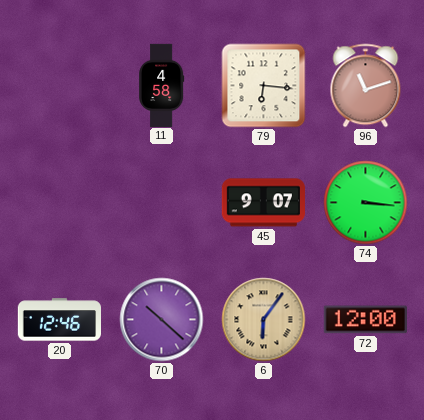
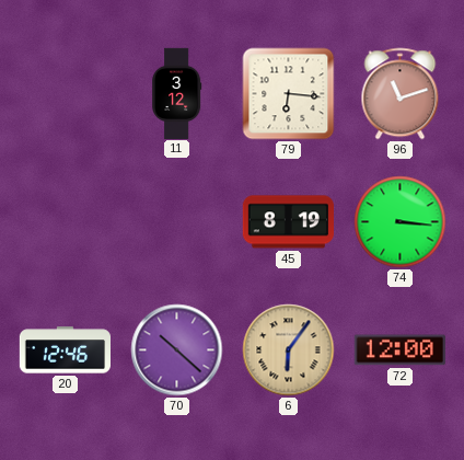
11: 4:58 -> 3:12 (177, 93)
45: 9:07 -> 8:19 (288, 222)
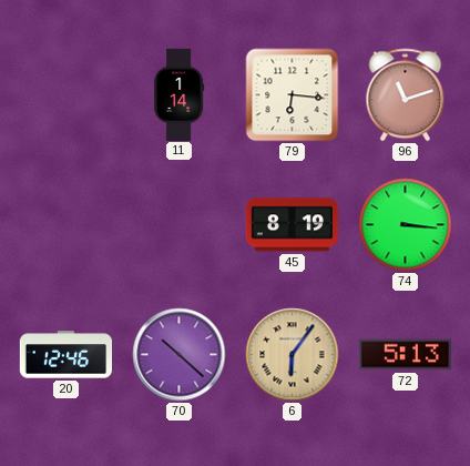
11: 3:12 -> 1:14 (180, 94)
72: 12:00 -> 5:13 (405, 355)
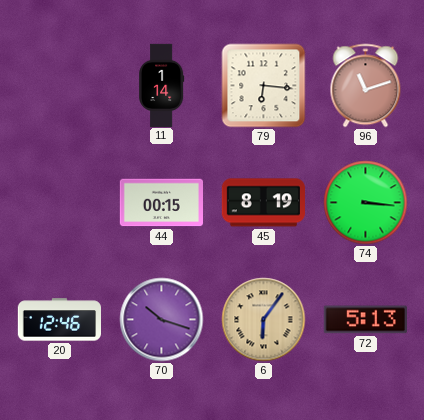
44: none -> 00:15 (161, 203)
70: 10:22 -> 10:18 (162, 320)
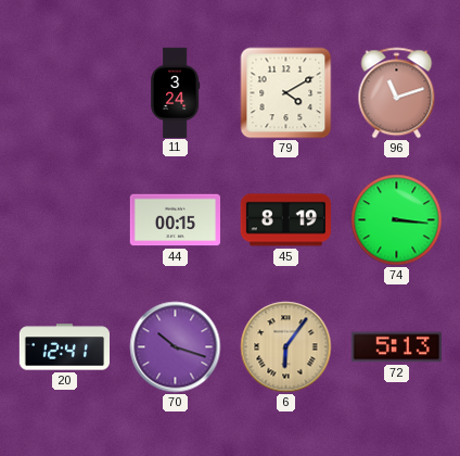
11: 1:14 -> 3:24 (176, 92)
79: 6:16 -> 4:10 (286, 93)
20: 12:46 -> 12:41 (64, 347)
